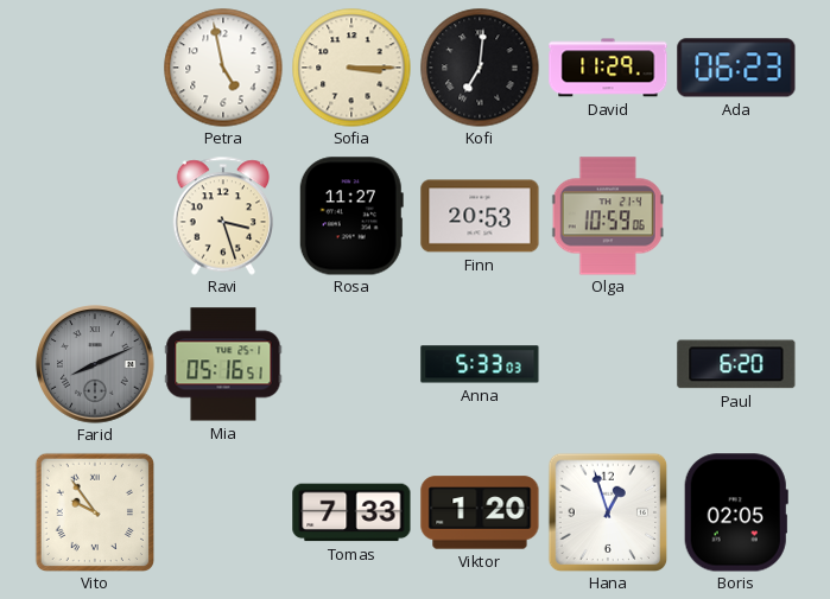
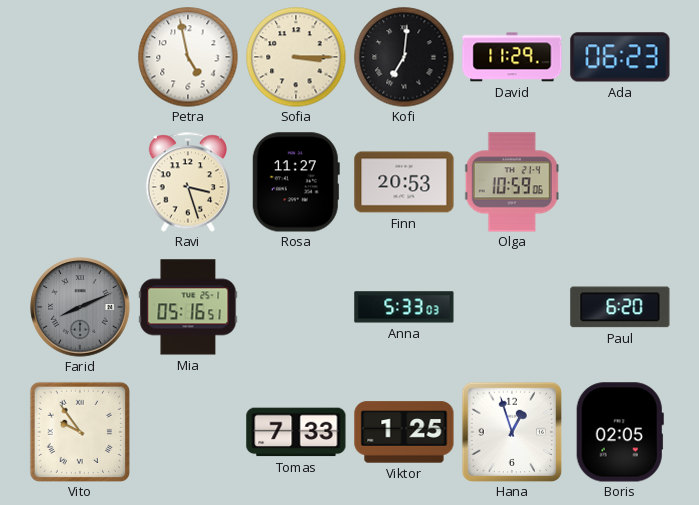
Viktor: 1:20 -> 1:25 (404, 432)
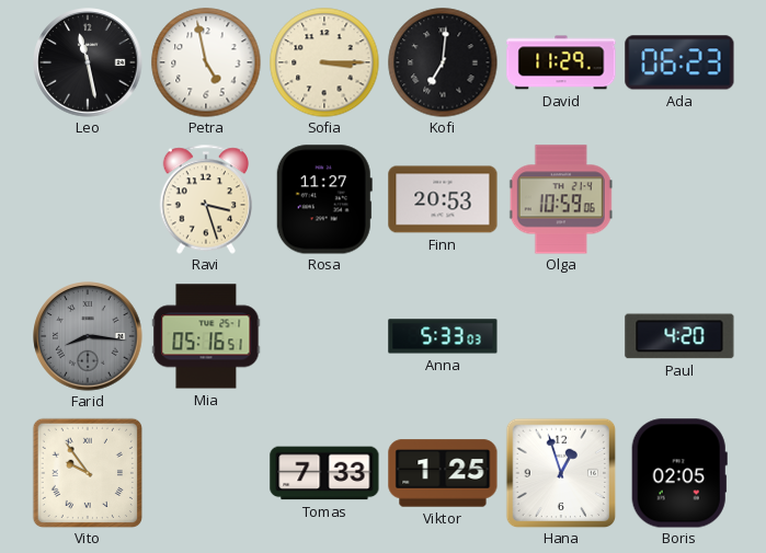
Leo: none -> 11:28 (88, 62)
Farid: 8:11 -> 8:16 (88, 336)
Paul: 6:20 -> 4:20 (679, 336)
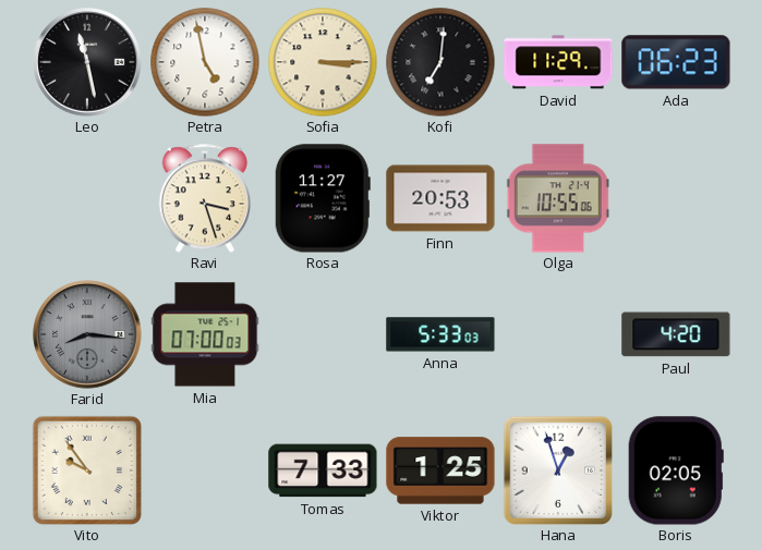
Olga: 10:59 -> 10:55 (558, 198)
Mia: 05:16 -> 07:00 (205, 334)
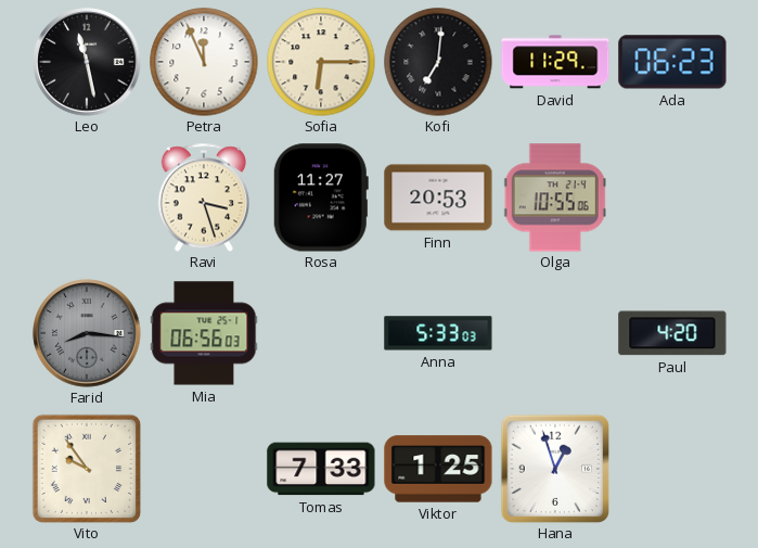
Petra: 4:58 -> 11:56 (204, 62)
Sofia: 3:15 -> 6:15 (321, 62)
Mia: 07:00 -> 06:56 (204, 333)
Boris: 02:05 -> none (676, 470)
